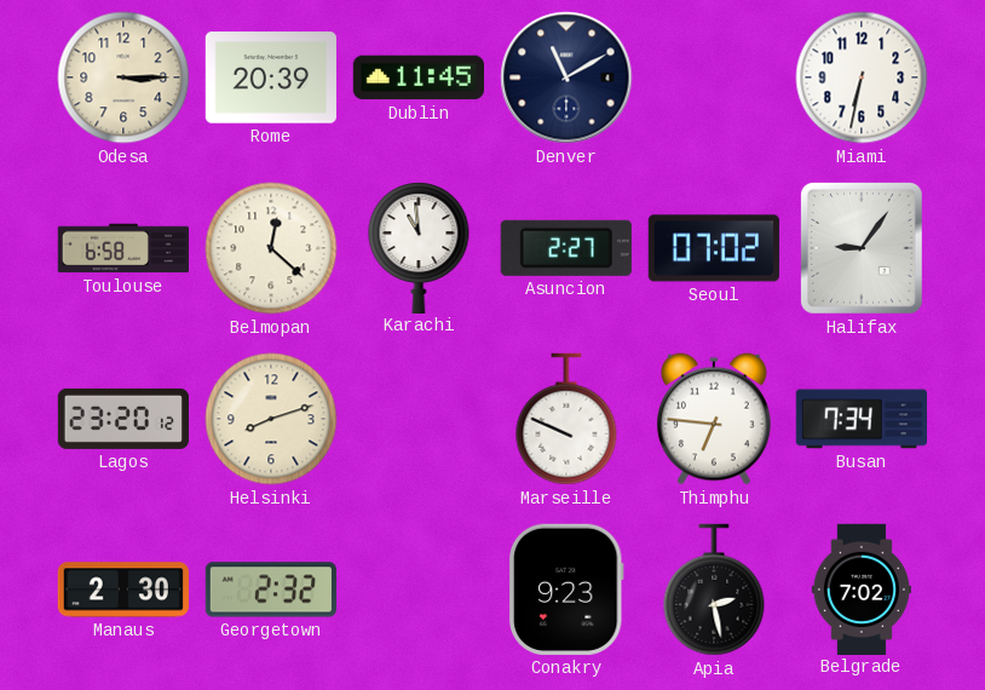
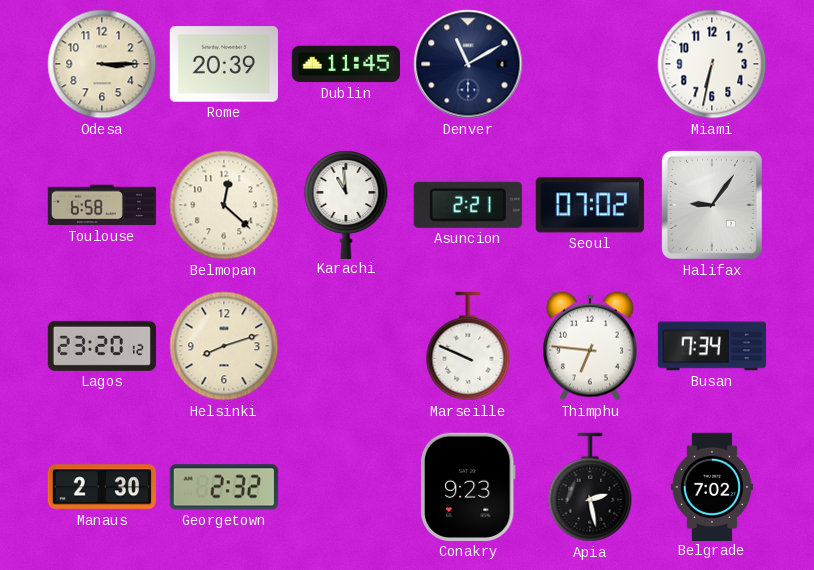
Asuncion: 2:27 -> 2:21 (468, 205)
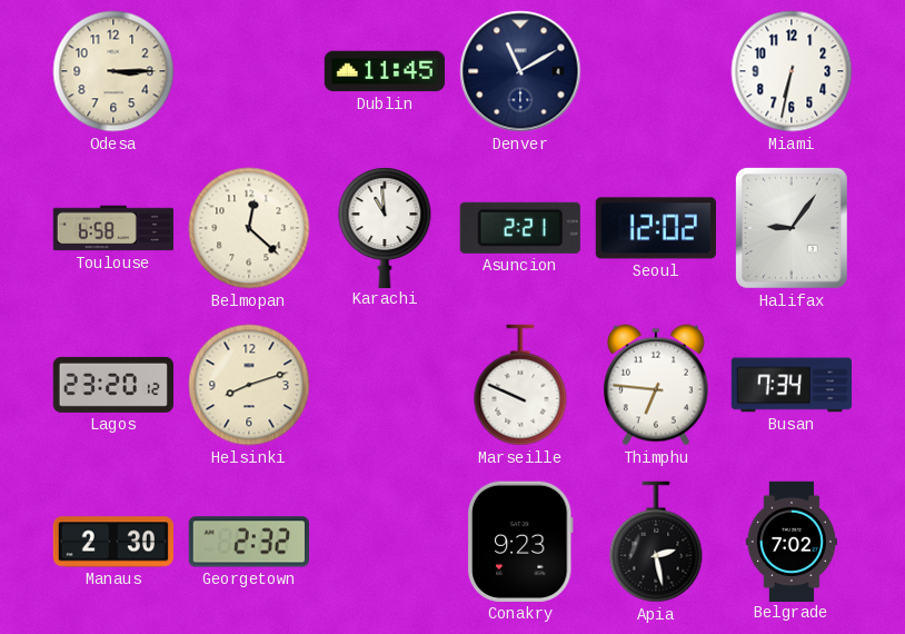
Rome: 20:39 -> none (223, 64)
Seoul: 07:02 -> 12:02 (656, 228)
